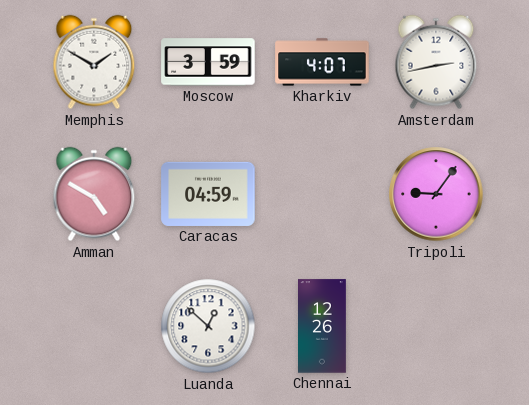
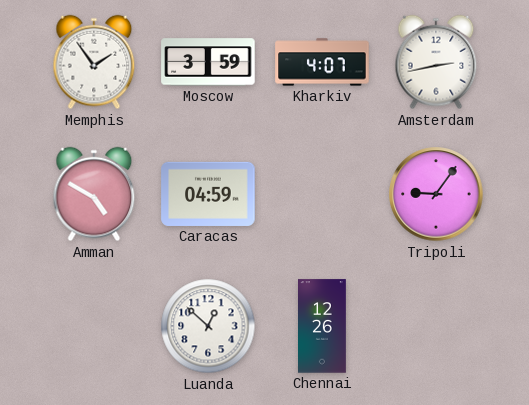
Memphis: 1:50 -> 1:54 (94, 62)
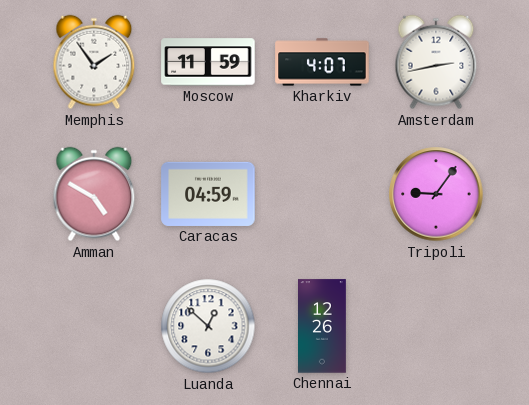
Moscow: 3:59 -> 11:59 (208, 62)
